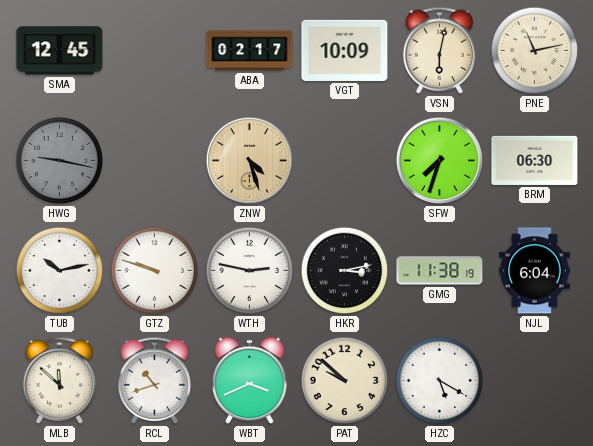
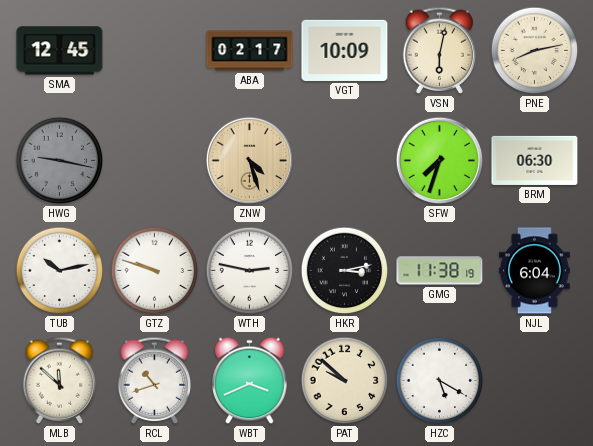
PNE: 11:13 -> 8:13 (535, 51)
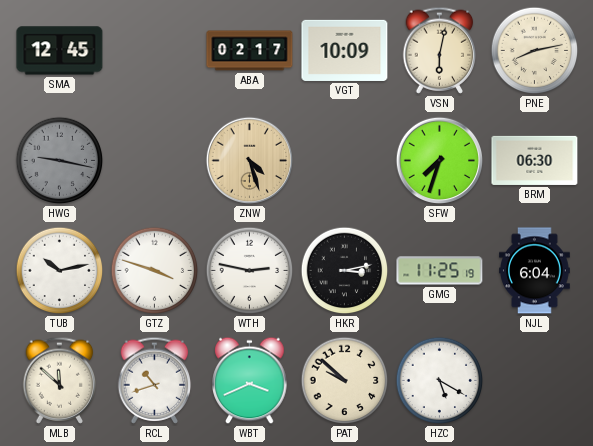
GTZ: 9:48 -> 3:48 (155, 271)
GMG: 11:38 -> 11:25 (440, 271)
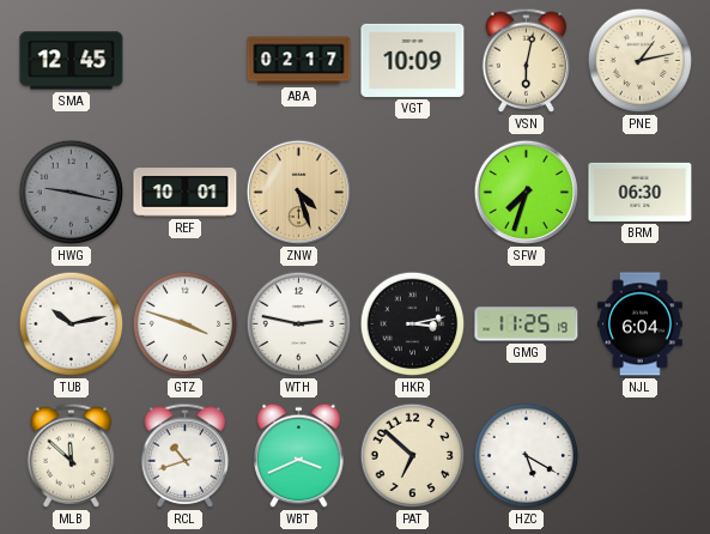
PNE: 8:13 -> 1:13 (641, 61)
REF: none -> 10:01 (186, 193)
PAT: 9:52 -> 6:52 (413, 456)
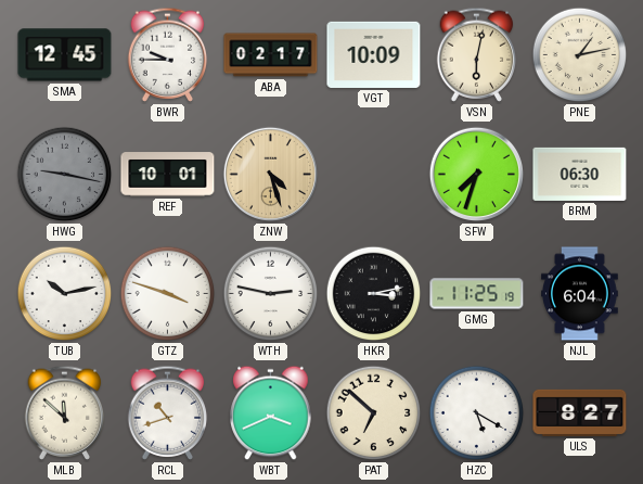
BWR: none -> 9:45 (168, 54)
ULS: none -> 8:27 (580, 412)
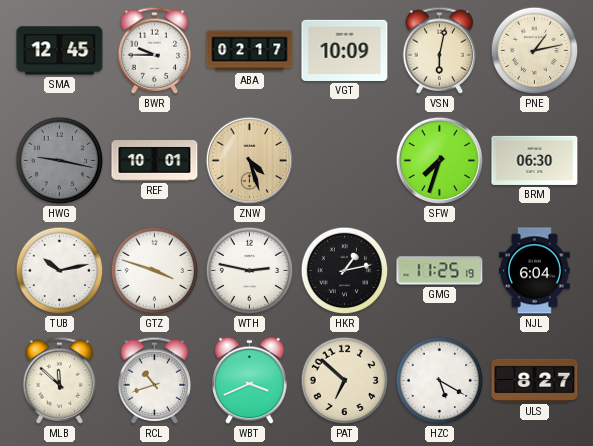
HKR: 3:13 -> 1:13 (345, 271)
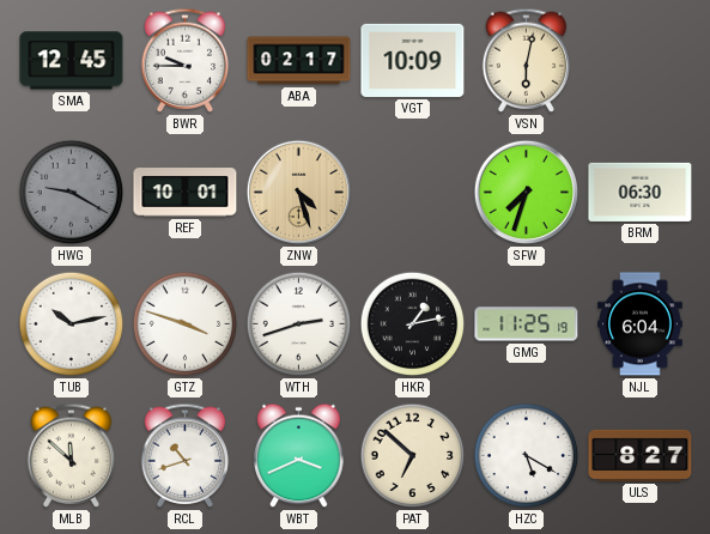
PNE: 1:13 -> none (535, 51)
HWG: 9:17 -> 9:20 (72, 193)
WTH: 2:47 -> 2:42 (299, 324)
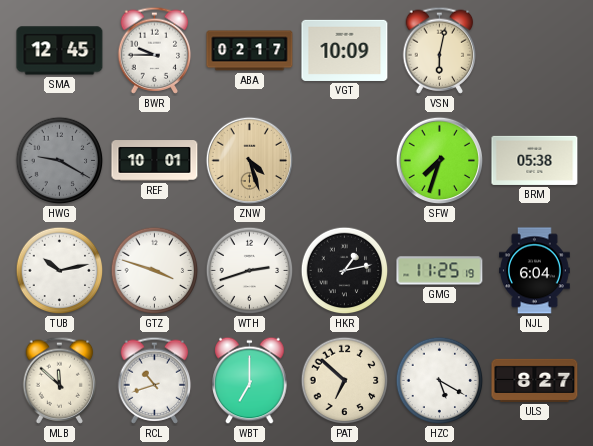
BRM: 06:30 -> 05:38 (535, 160)
WBT: 3:41 -> 7:00 (250, 381)
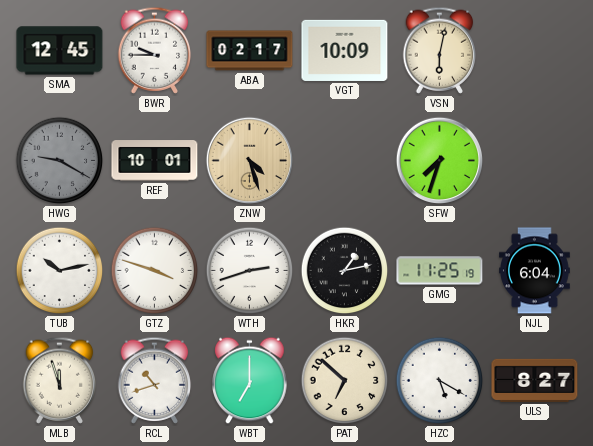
BRM: 05:38 -> none (535, 160)
MLB: 11:52 -> 11:57 (60, 380)
